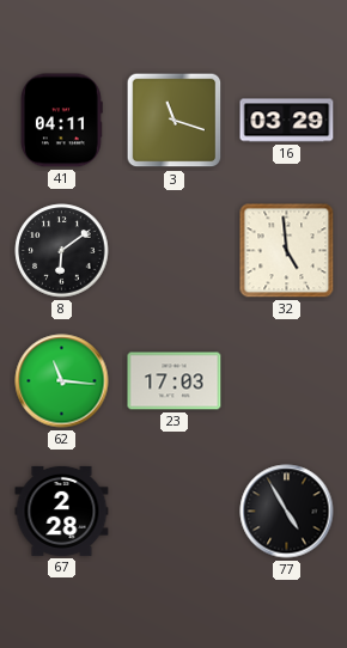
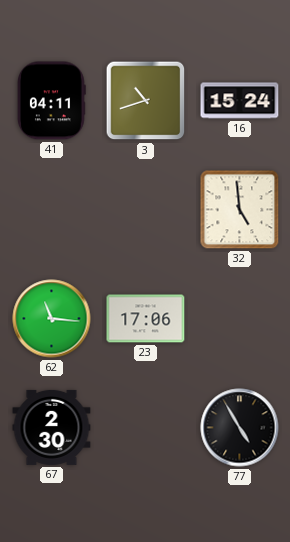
3: 11:18 -> 10:42 (146, 101)
16: 03:29 -> 15:24 (240, 101)
8: 6:09 -> none (62, 251)
23: 17:03 -> 17:06 (146, 319)
67: 2:28 -> 2:30 (52, 427)
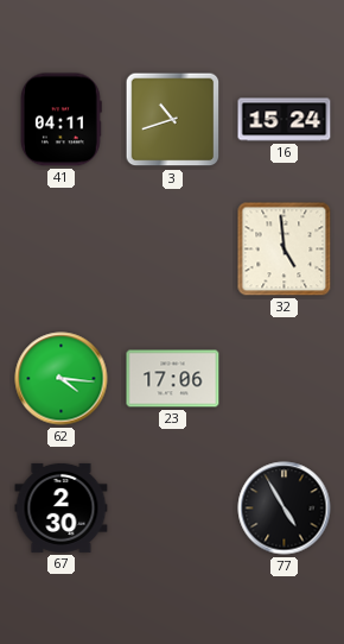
62: 11:16 -> 4:16 (62, 379)
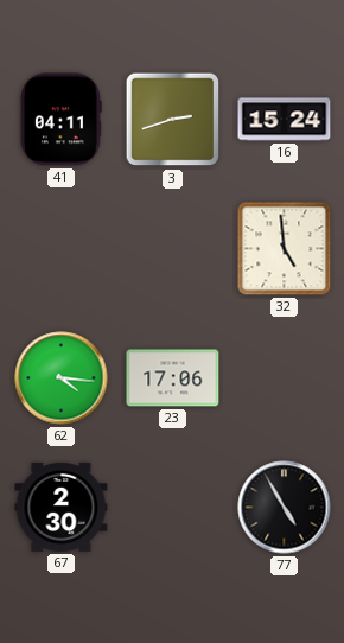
3: 10:42 -> 2:42 (173, 120)
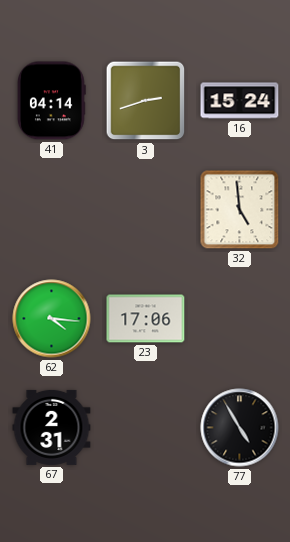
41: 04:11 -> 04:14 (51, 101)
67: 2:30 -> 2:31 (52, 427)
